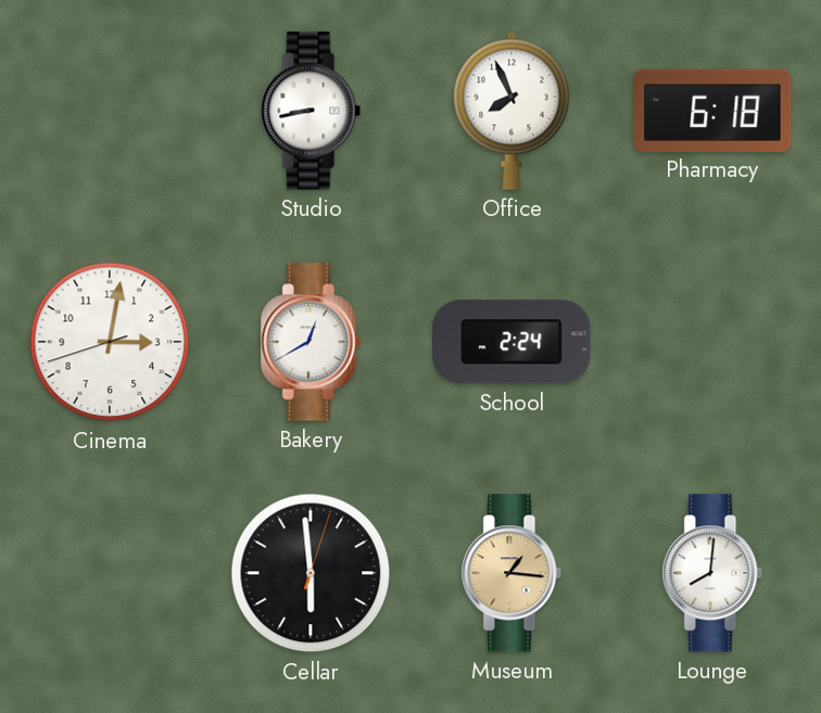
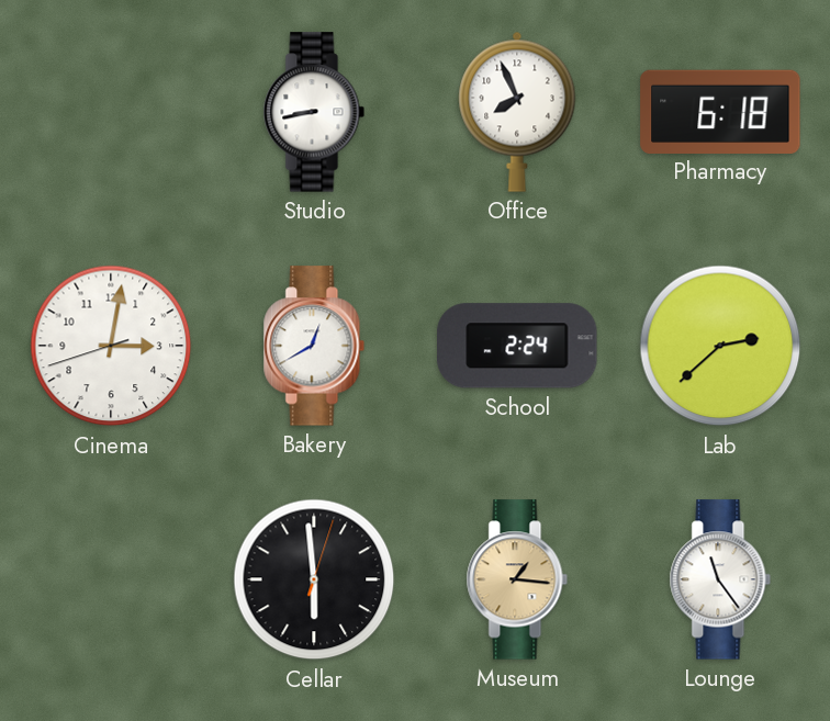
Lab: none -> 2:38 (720, 346)
Lounge: 8:01 -> 11:24 (720, 579)
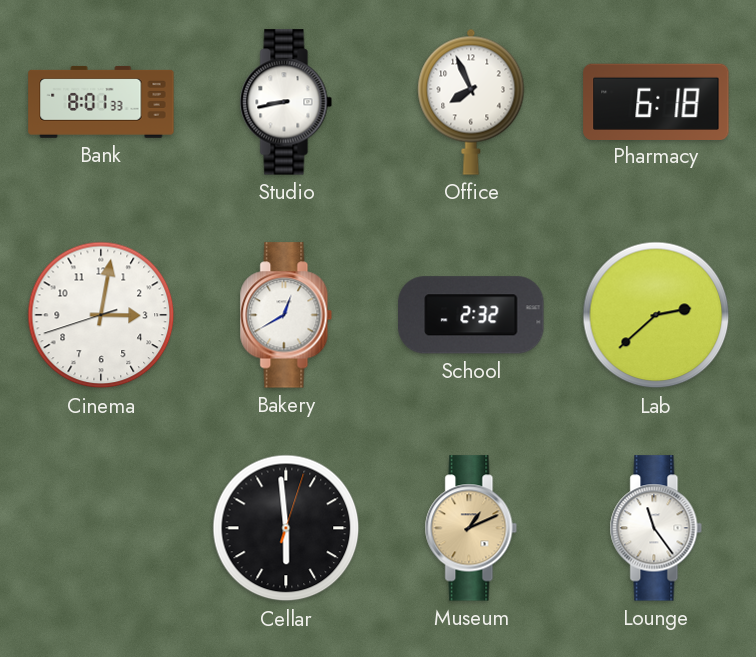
Bank: none -> 8:01 (101, 102)
School: 2:24 -> 2:32 (471, 315)
Museum: 1:16 -> 1:11 (471, 528)
